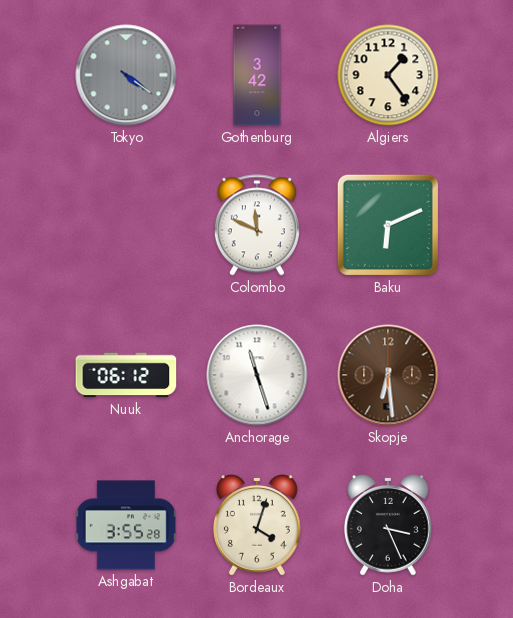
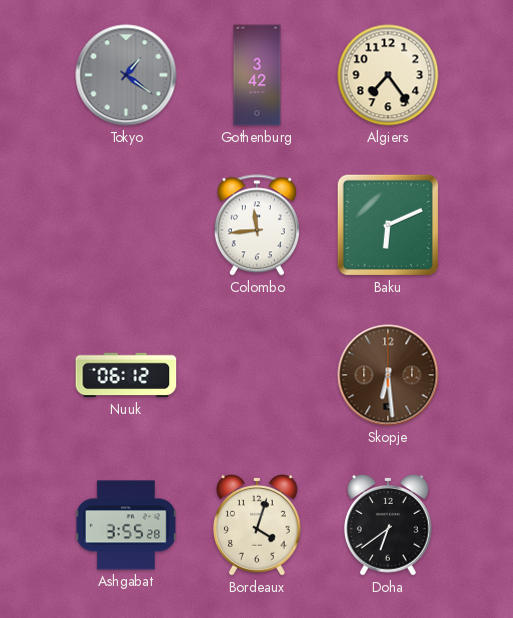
Tokyo: 4:21 -> 1:21 (126, 75)
Algiers: 1:24 -> 7:24 (388, 75)
Colombo: 11:49 -> 11:44 (257, 225)
Anchorage: 11:27 -> none (257, 375)
Doha: 3:26 -> 6:39 (388, 526)
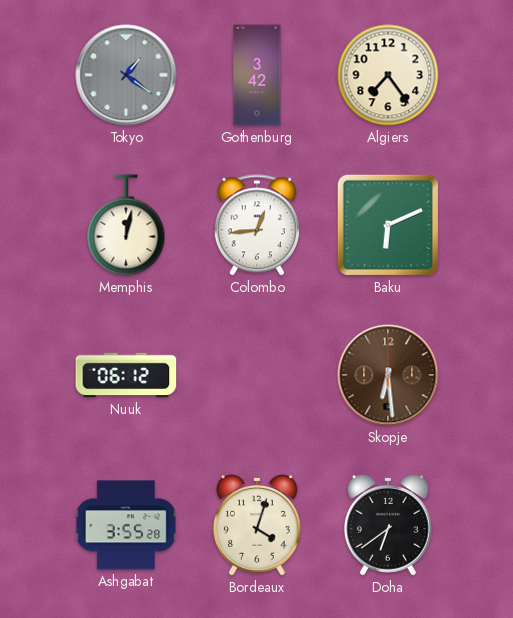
Memphis: none -> 12:02 (126, 225)
Colombo: 11:44 -> 12:44 (257, 225)
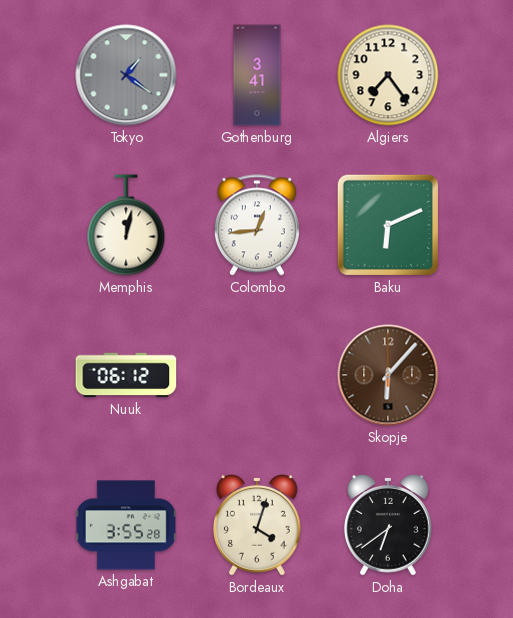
Gothenburg: 3:42 -> 3:41 (257, 75)
Skopje: 6:29 -> 6:07 (388, 375)
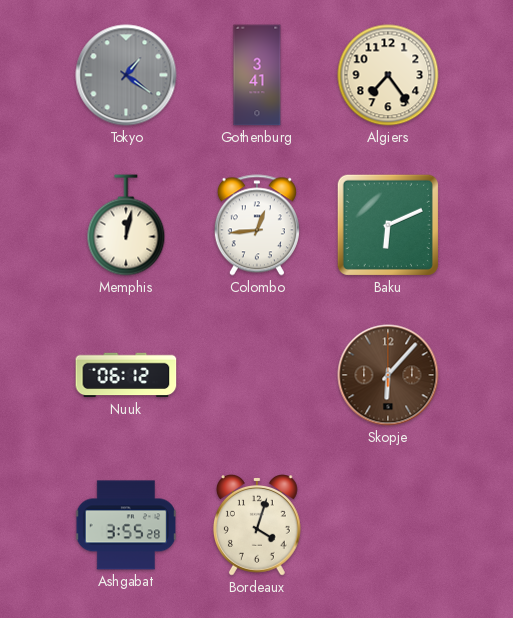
Doha: 6:39 -> none (388, 526)
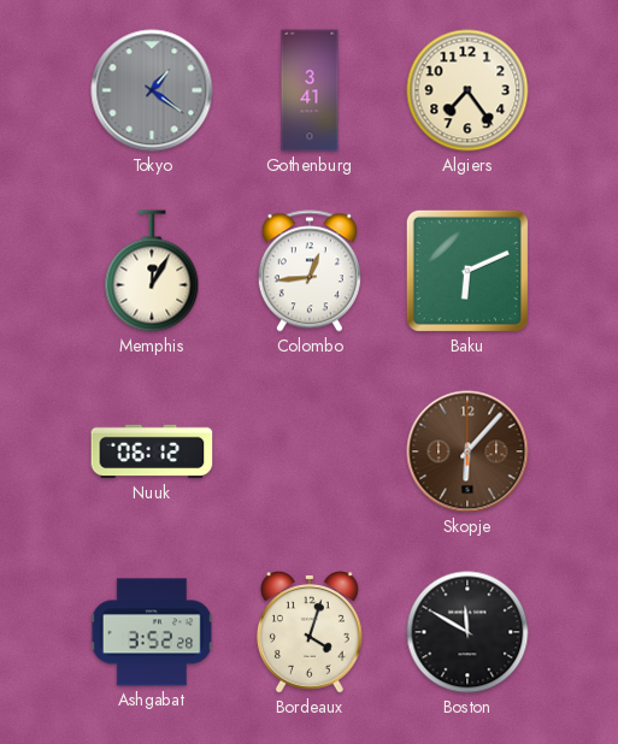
Memphis: 12:02 -> 12:05 (152, 271)
Ashgabat: 3:55 -> 3:52 (152, 632)
Boston: none -> 11:50 (467, 632)
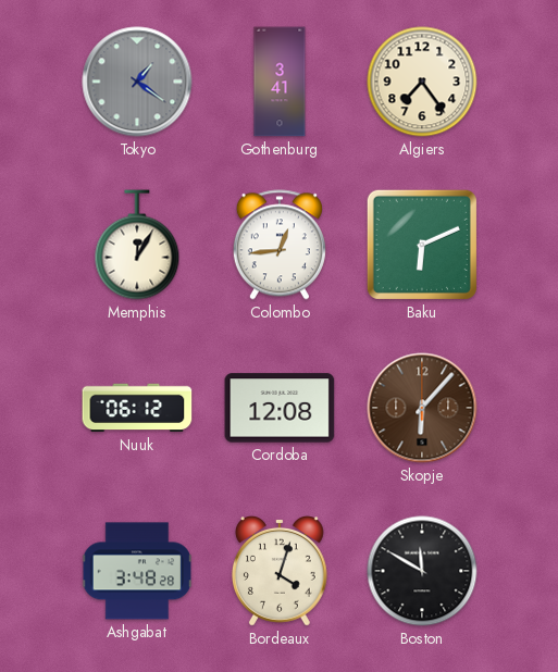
Cordoba: none -> 12:08 (280, 408)
Ashgabat: 3:52 -> 3:48 (137, 571)
